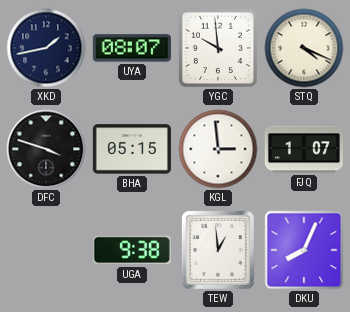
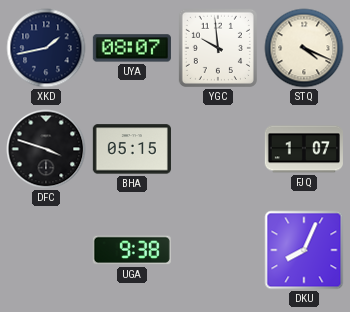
KGL: 2:59 -> none (218, 149)
TEW: 12:59 -> none (218, 250)
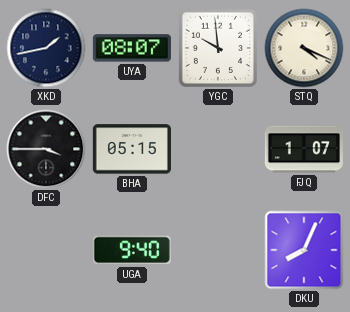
DFC: 3:48 -> 3:45 (46, 149)
UGA: 9:38 -> 9:40 (132, 250)
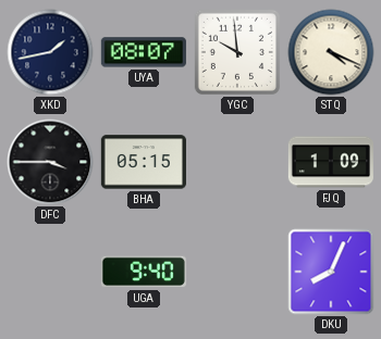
FJQ: 1:07 -> 1:09 (331, 162)
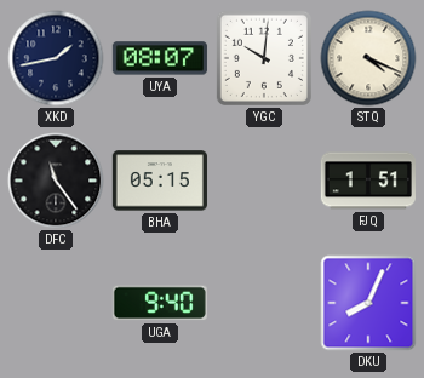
YGC: 9:59 -> 10:01 (264, 58)
DFC: 3:45 -> 11:24 (56, 181)
FJQ: 1:09 -> 1:51 (368, 181)
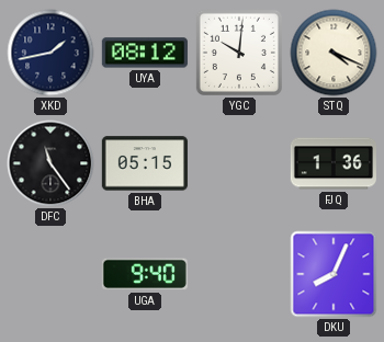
UYA: 08:07 -> 08:12 (145, 53)
FJQ: 1:51 -> 1:36 (334, 163)
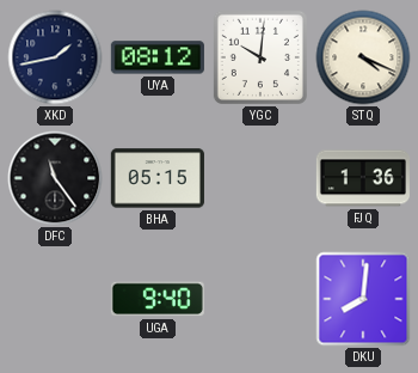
DKU: 8:04 -> 8:01 (363, 299)
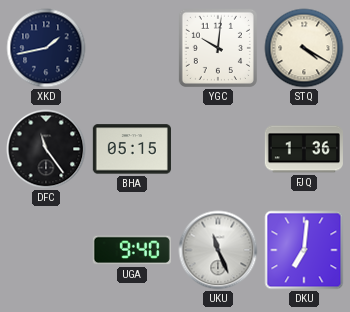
UYA: 08:12 -> none (158, 57)
STQ: 4:19 -> 4:20 (304, 48)
UKU: none -> 11:26 (218, 250)
DKU: 8:01 -> 7:01 (304, 250)
